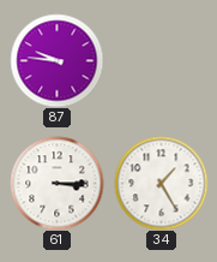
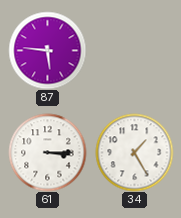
87: 9:46 -> 5:46 (47, 50)
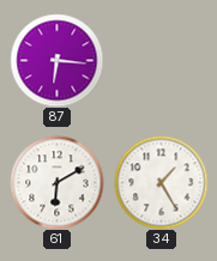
87: 5:46 -> 6:16 (56, 60)
61: 3:15 -> 6:10 (56, 182)
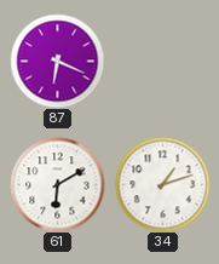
87: 6:16 -> 6:19 (57, 61)
34: 1:25 -> 1:12 (162, 184)
